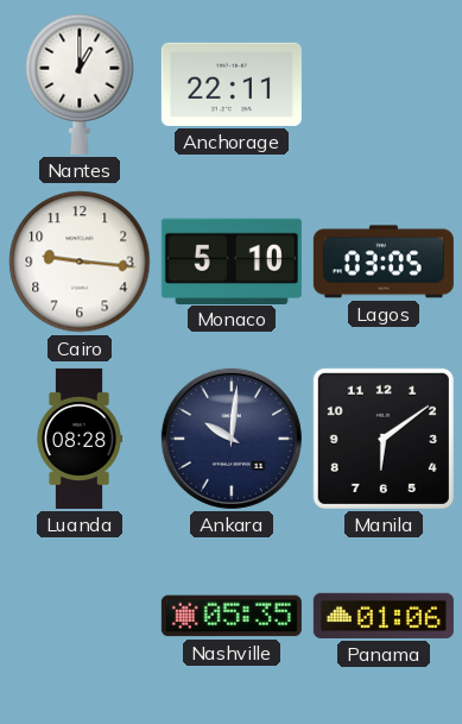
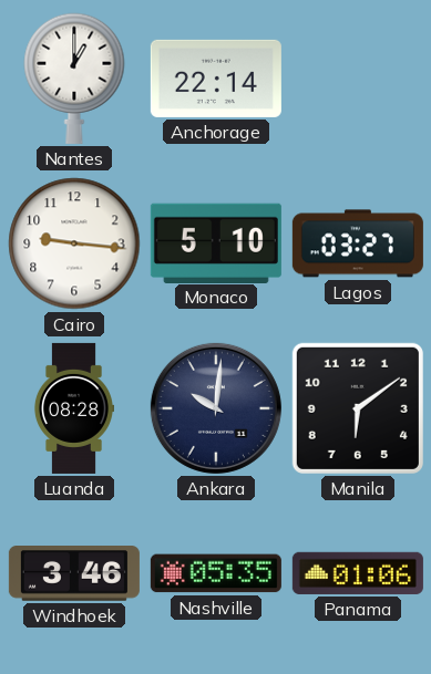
Anchorage: 22:11 -> 22:14 (216, 79)
Lagos: 03:05 -> 03:27 (358, 243)
Windhoek: none -> 3:46 (74, 574)
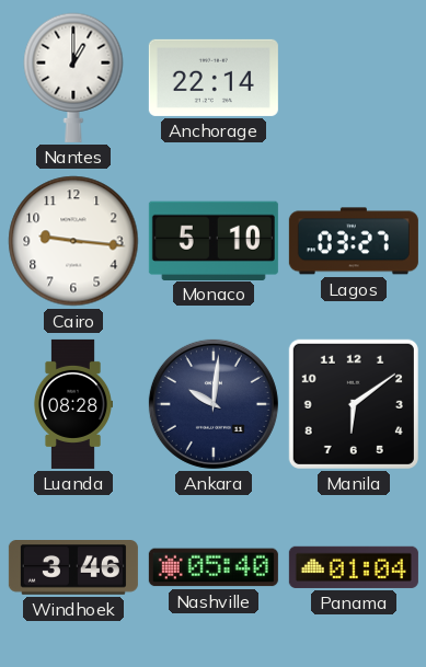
Nashville: 05:35 -> 05:40 (214, 567)
Panama: 01:06 -> 01:04 (354, 567)
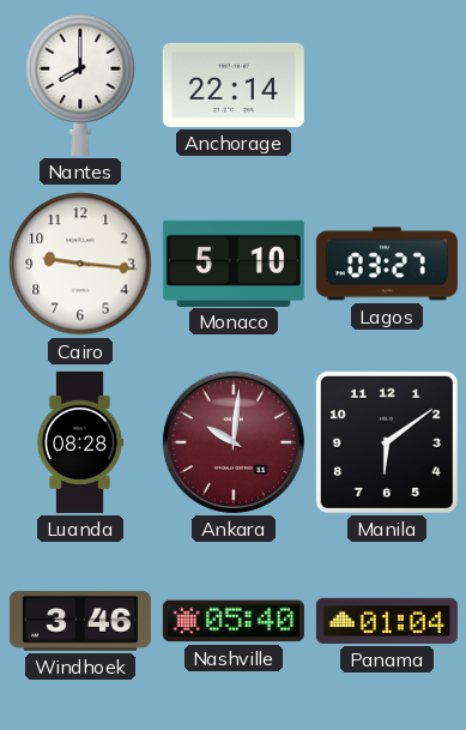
Nantes: 1:00 -> 8:00 (80, 85)
Ankara dial: navy -> burgundy (234, 442)
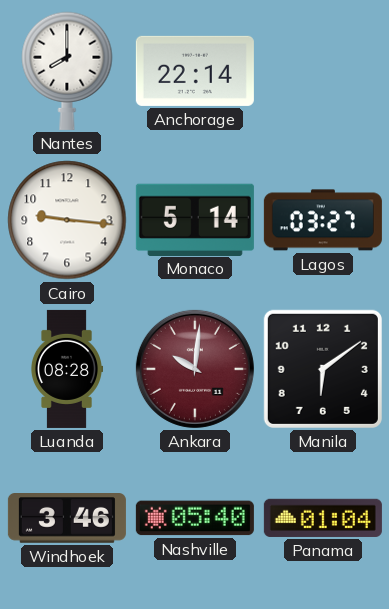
Monaco: 5:10 -> 5:14 (195, 219)
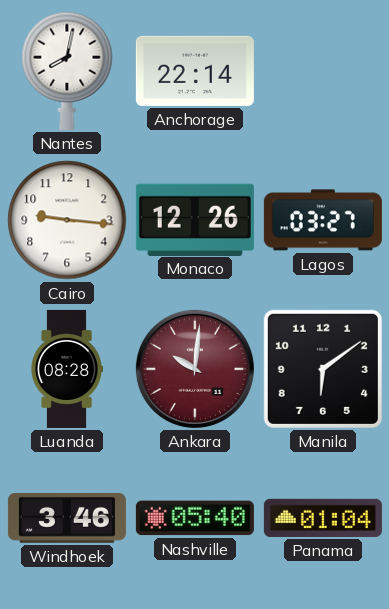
Nantes: 8:00 -> 8:02 (67, 71)
Monaco: 5:14 -> 12:26 (195, 219)
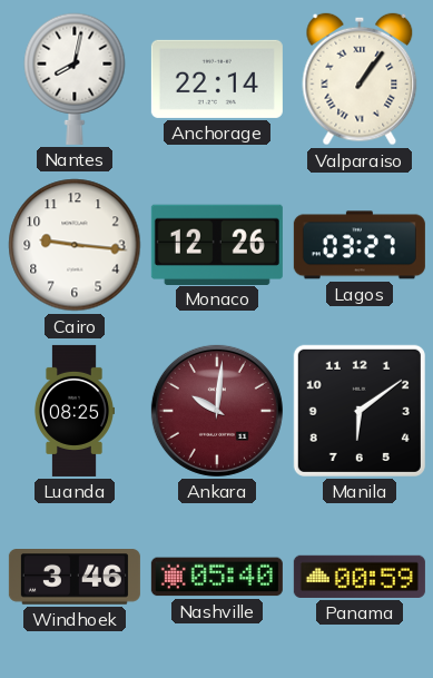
Valparaiso: none -> 1:06 (360, 79)
Luanda: 08:28 -> 08:25 (73, 411)
Panama: 01:04 -> 00:59 (360, 577)
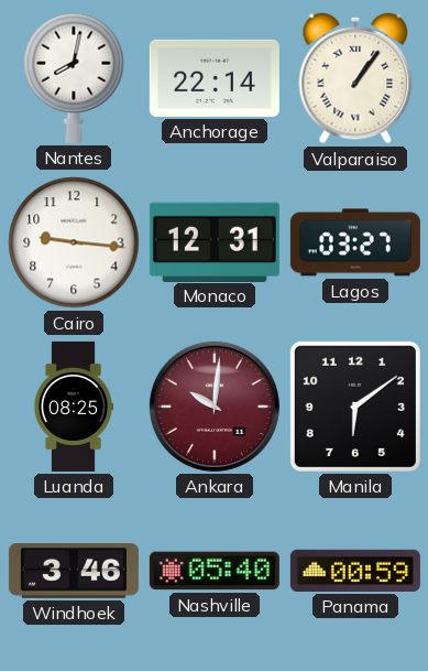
Monaco: 12:26 -> 12:31 (215, 241)
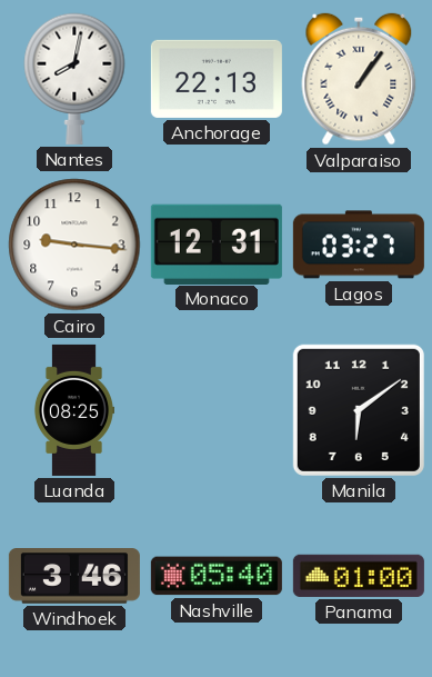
Anchorage: 22:14 -> 22:13 (217, 79)
Ankara: 10:01 -> none (215, 407)
Panama: 00:59 -> 01:00 (359, 576)
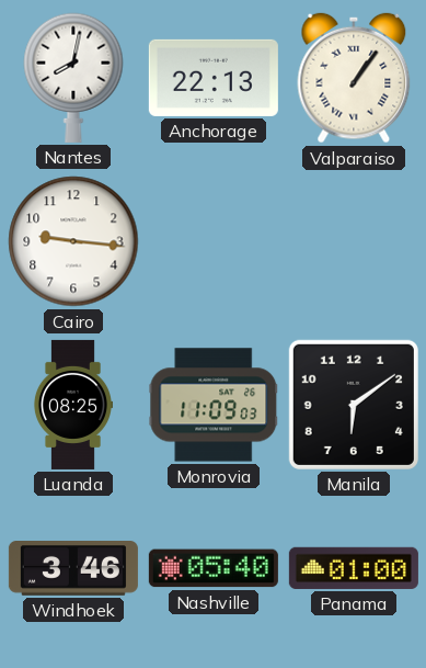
Monaco: 12:31 -> none (217, 243)
Lagos: 03:27 -> none (359, 245)
Monrovia: none -> 11:09 (214, 405)
